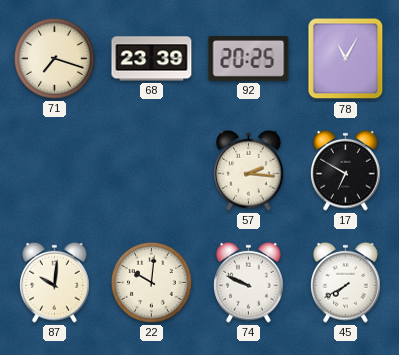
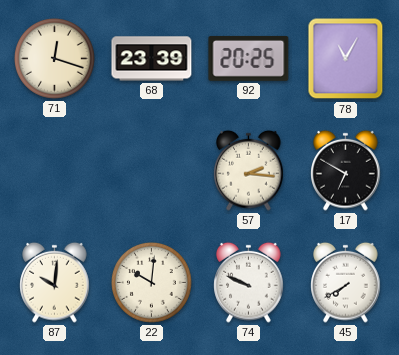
71: 7:18 -> 12:18 (55, 59)
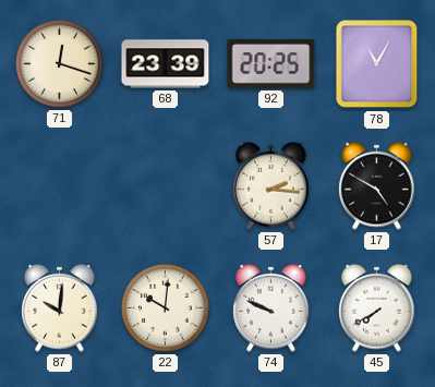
17: 6:50 -> 4:50 (377, 185)
